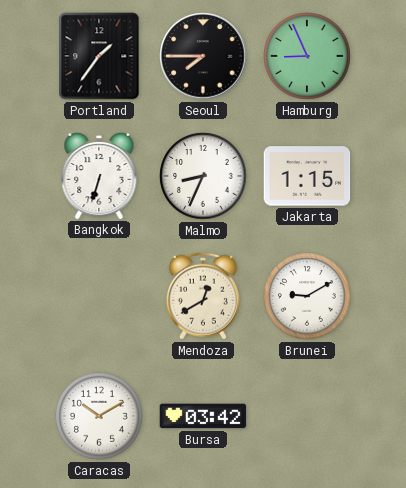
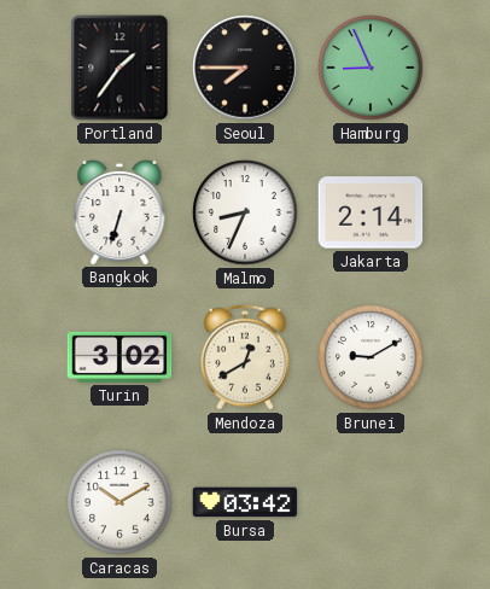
Jakarta: 1:15 -> 2:14 (371, 212)
Turin: none -> 3:02 (119, 357)
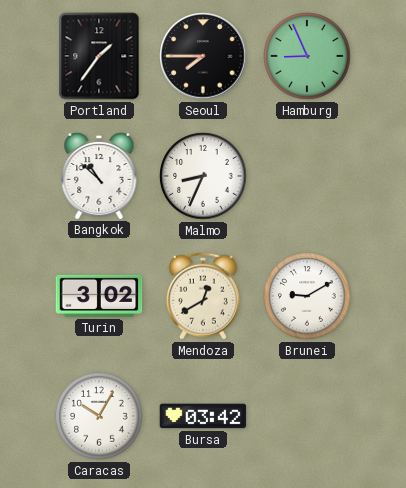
Bangkok: 6:33 -> 10:52 (99, 175)
Jakarta: 2:14 -> none (371, 212)
Caracas: 10:10 -> 10:05 (99, 416)
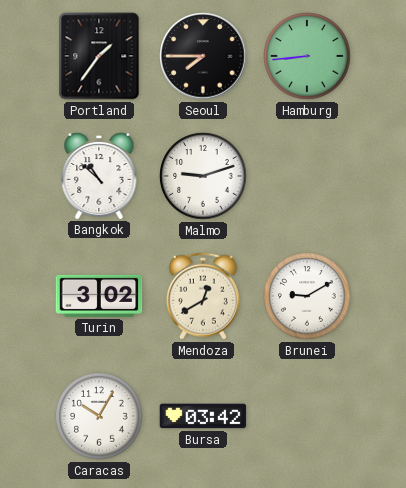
Hamburg: 8:56 -> 8:44 (307, 56)
Malmo: 8:34 -> 9:12 (203, 176)
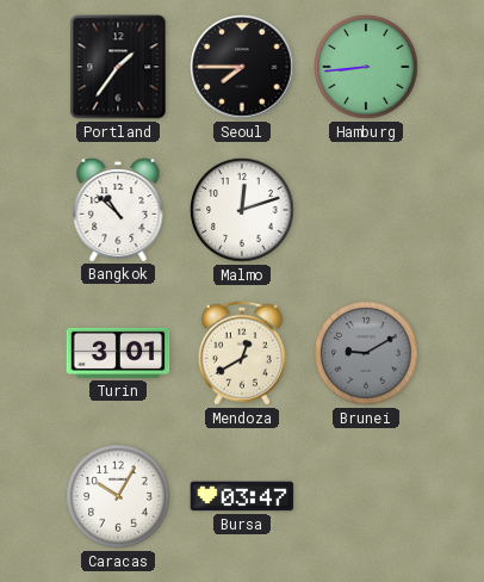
Malmo: 9:12 -> 12:12 (242, 210)
Turin: 3:02 -> 3:01 (118, 353)
Brunei dial: white -> grey (366, 353)
Bursa: 03:42 -> 03:47 (242, 496)
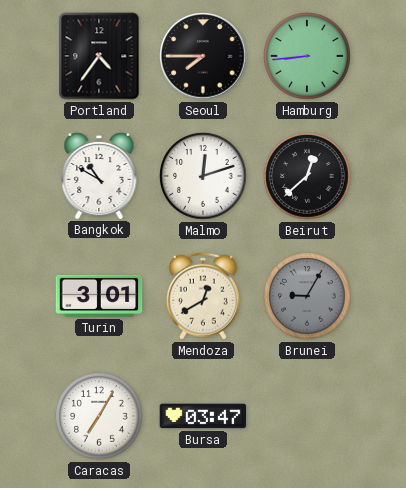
Portland: 1:36 -> 4:36 (99, 56)
Bangkok: 10:52 -> 10:50 (99, 175)
Beirut: none -> 12:38 (307, 176)
Brunei: 9:10 -> 9:05 (307, 296)
Caracas: 10:05 -> 7:05 (99, 416)
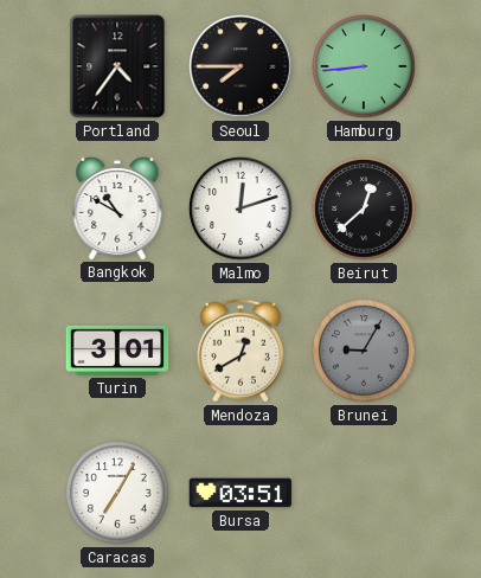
Bursa: 03:47 -> 03:51 (240, 493)
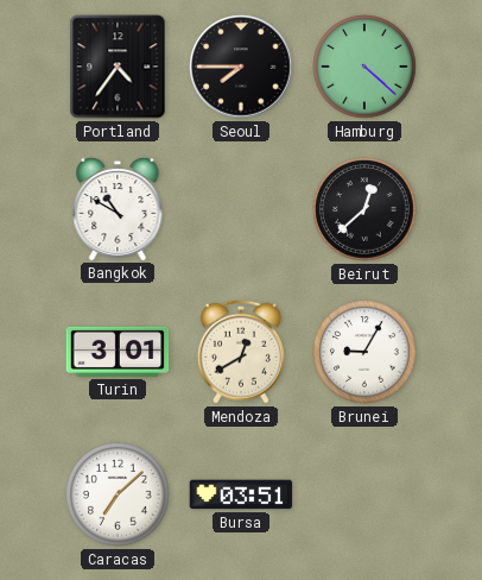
Hamburg: 8:44 -> 4:22 (364, 67)
Malmo: 12:12 -> none (240, 208)
Brunei dial: grey -> white (364, 352)
Caracas: 7:05 -> 7:08 (118, 494)
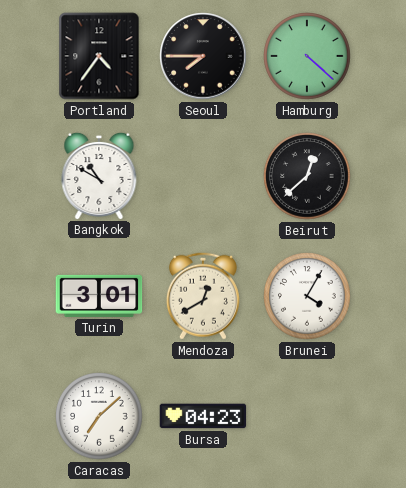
Brunei: 9:05 -> 4:05 (307, 296)
Bursa: 03:51 -> 04:23 (203, 416)
